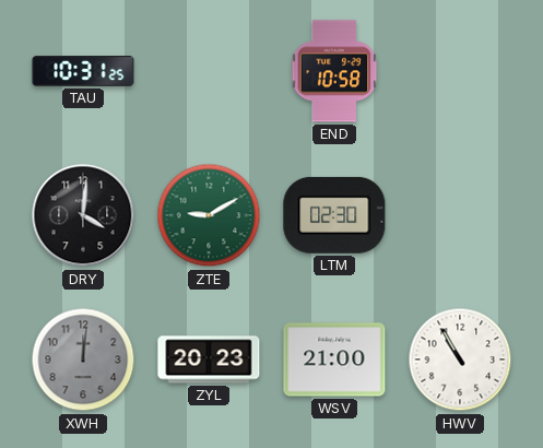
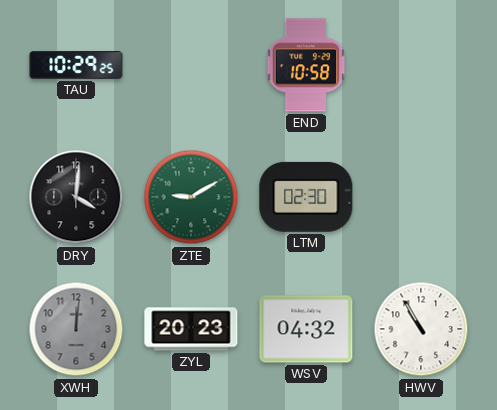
TAU: 10:31 -> 10:29 (76, 66)
WSV: 21:00 -> 04:32 (306, 329)
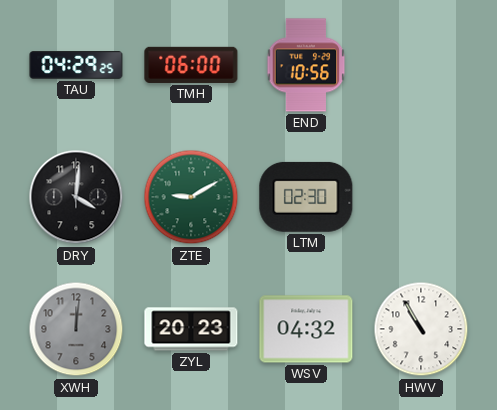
TAU: 10:29 -> 04:29 (76, 66)
TMH: none -> 06:00 (191, 65)
END: 10:58 -> 10:56 (306, 65)
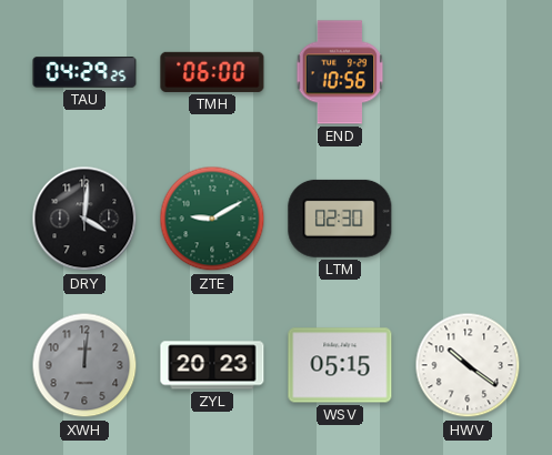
WSV: 04:32 -> 05:15 (340, 365)
HWV: 10:55 -> 10:21 (468, 365)
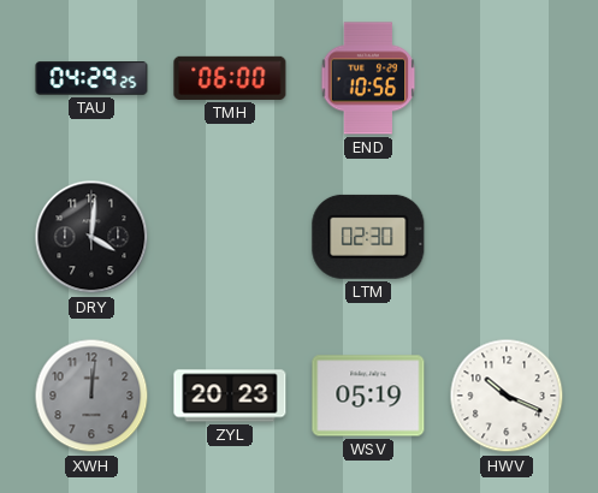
ZTE: 9:10 -> none (212, 219)
WSV: 05:15 -> 05:19 (368, 396)
HWV: 10:21 -> 10:19 (507, 396)
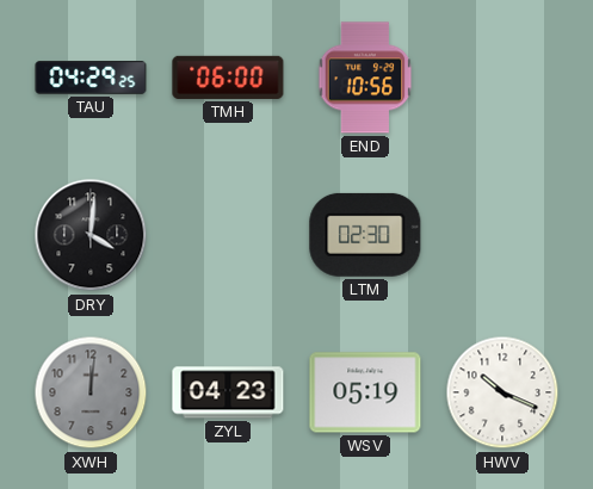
ZYL: 20:23 -> 04:23 (228, 392)
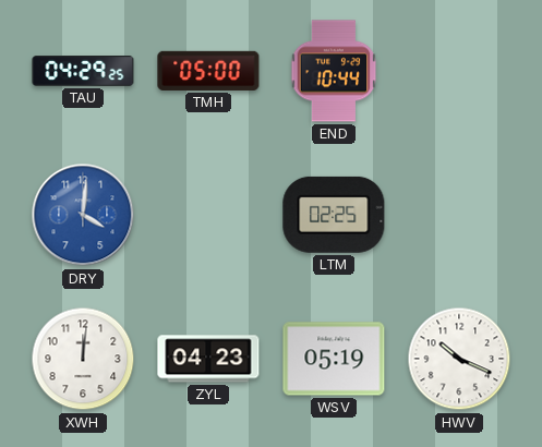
TMH: 06:00 -> 05:00 (208, 71)
END: 10:56 -> 10:44 (334, 71)
DRY dial: black -> blue (83, 215)
LTM: 02:30 -> 02:25 (334, 215)
XWH dial: grey -> white (83, 359)
